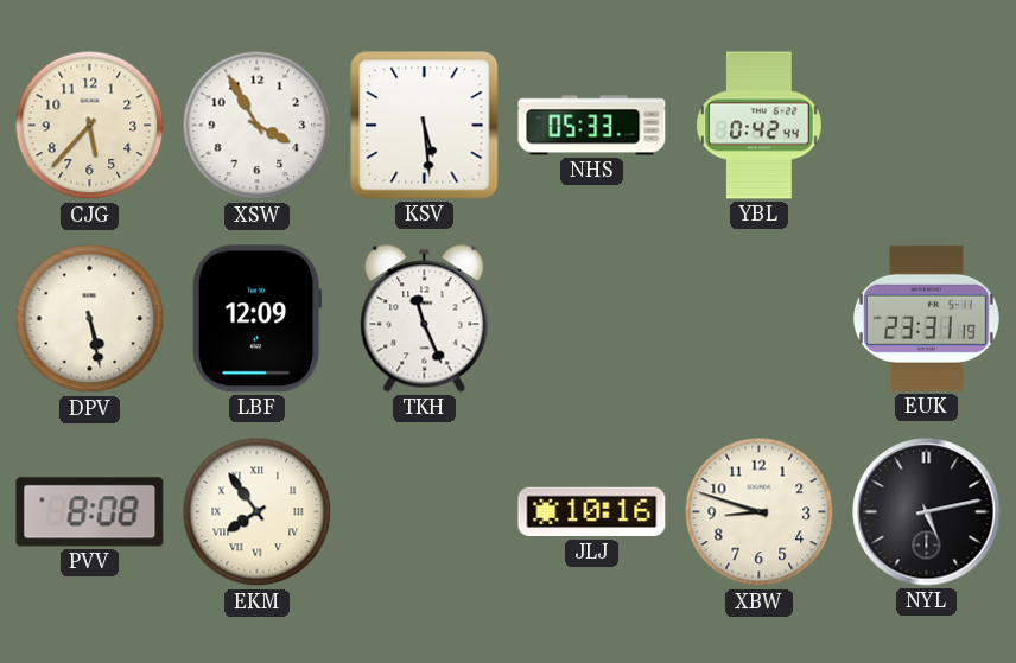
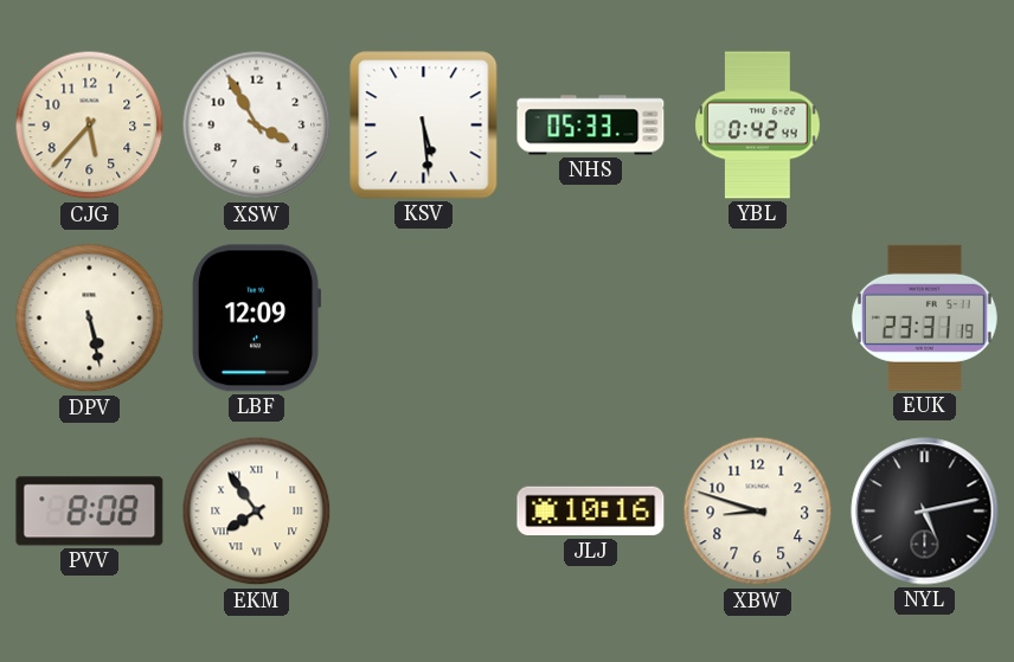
TKH: 11:26 -> none (425, 319)
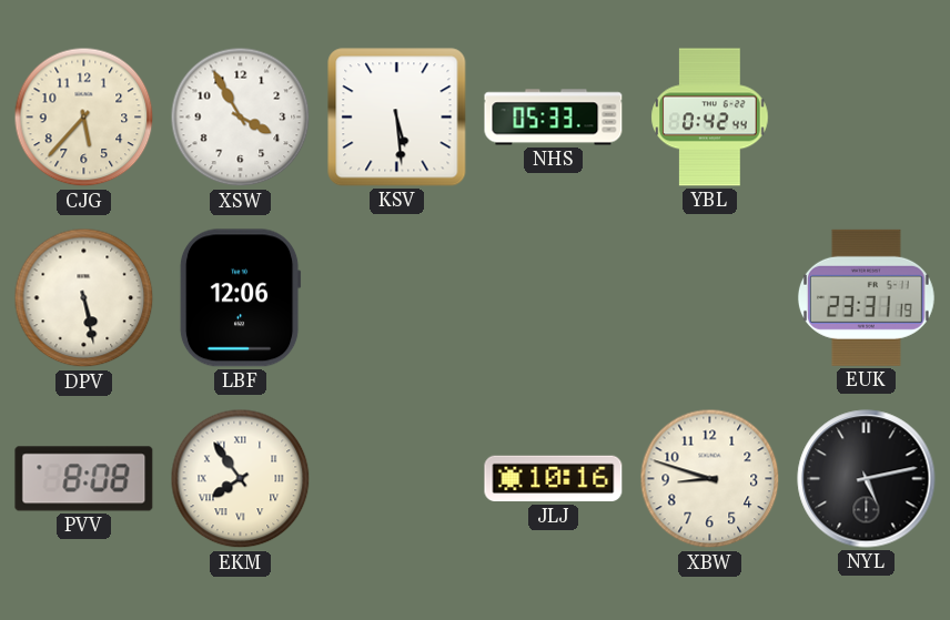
LBF: 12:09 -> 12:06 (240, 298)
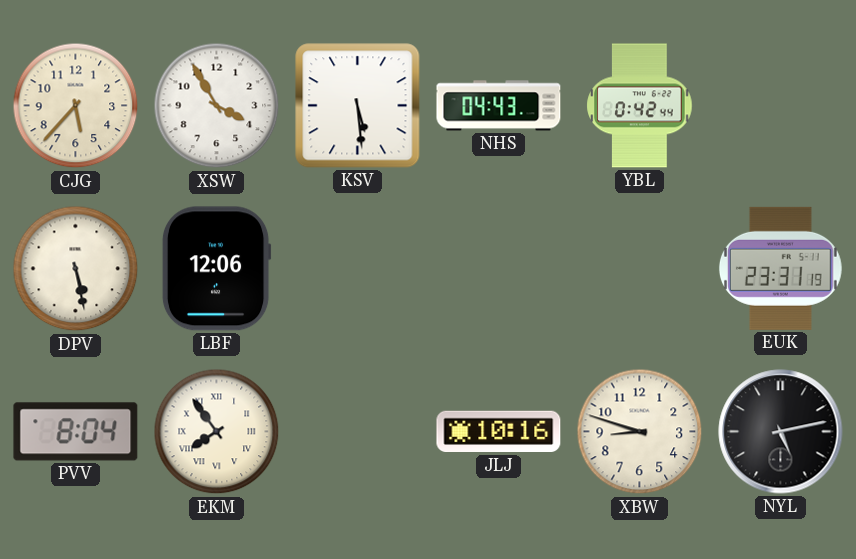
NHS: 05:33 -> 04:43 (499, 106)
PVV: 8:08 -> 8:04 (76, 432)
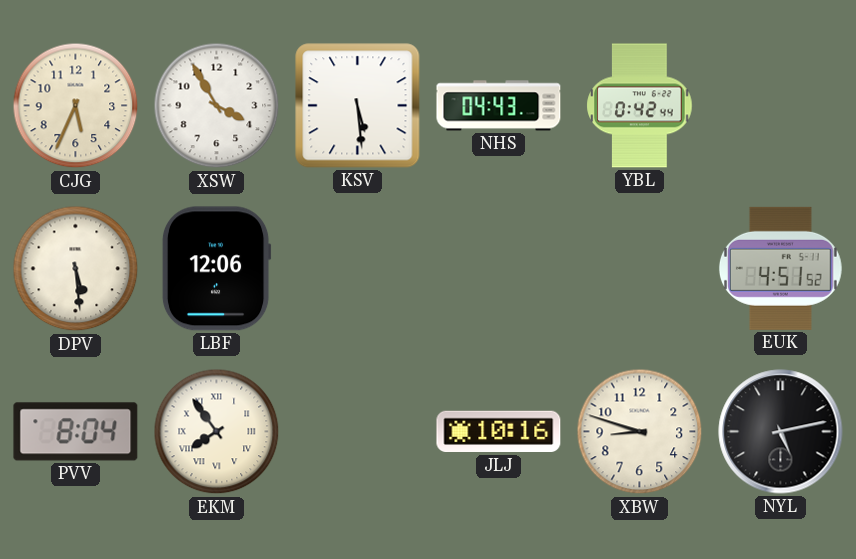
CJG: 5:37 -> 5:34 (76, 106)
DPV: 5:28 -> 5:29 (76, 269)
EUK: 23:31 -> 4:51 (780, 268)
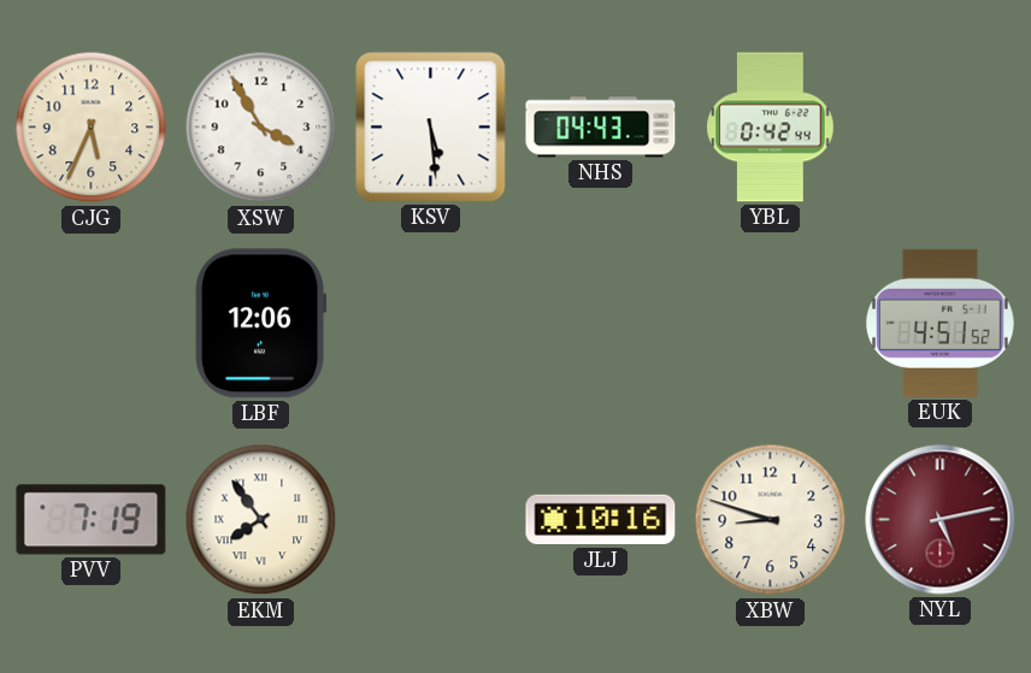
DPV: 5:29 -> none (76, 269)
PVV: 8:04 -> 7:19 (92, 520)
NYL dial: black -> burgundy (941, 520)
